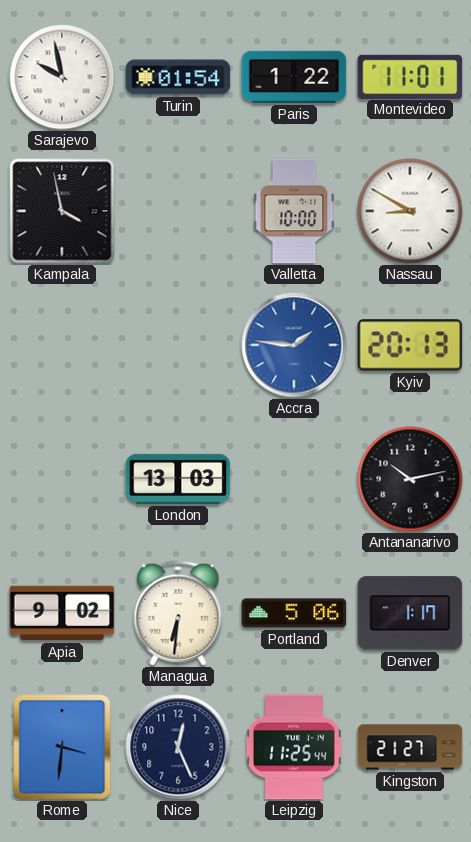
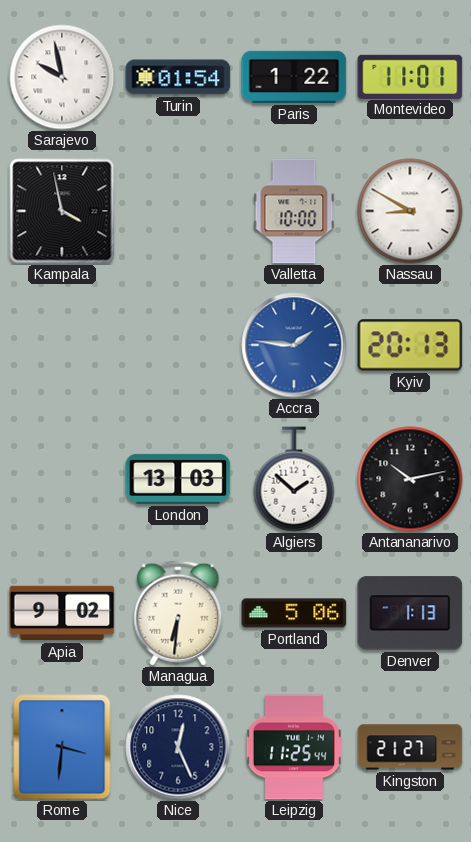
Algiers: none -> 1:52 (294, 479)
Denver: 1:17 -> 1:13 (410, 613)
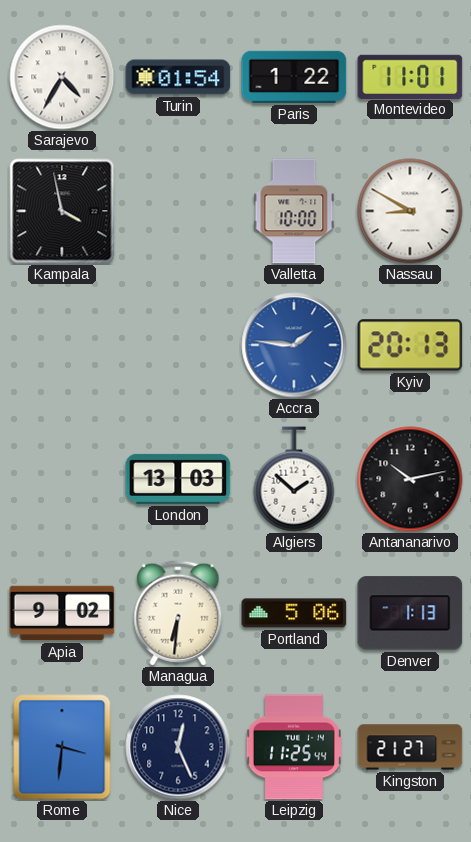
Sarajevo: 9:58 -> 4:35 (62, 77)
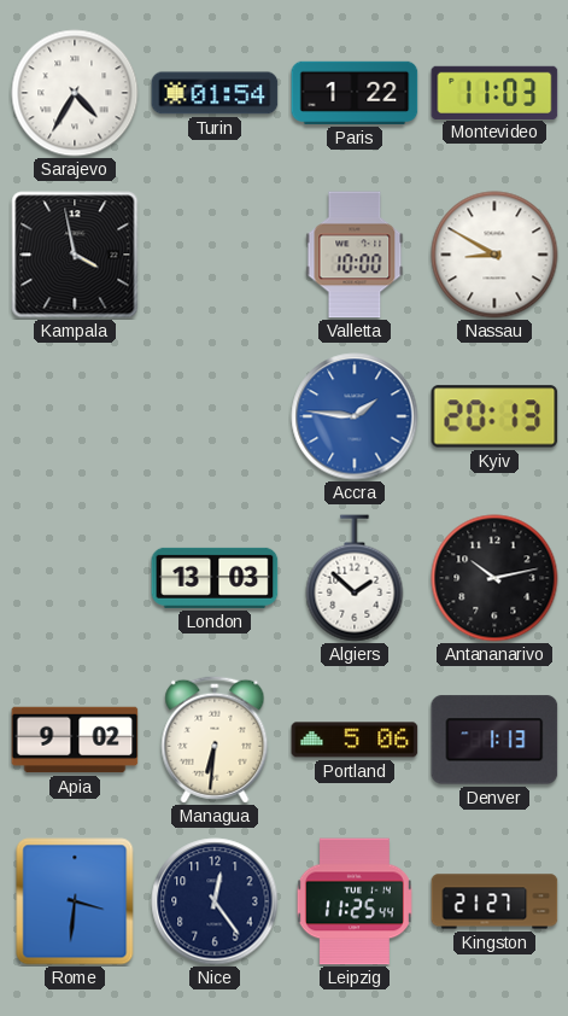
Montevideo: 11:01 -> 11:03 (494, 92)
Nice: 12:26 -> 12:24 (215, 901)
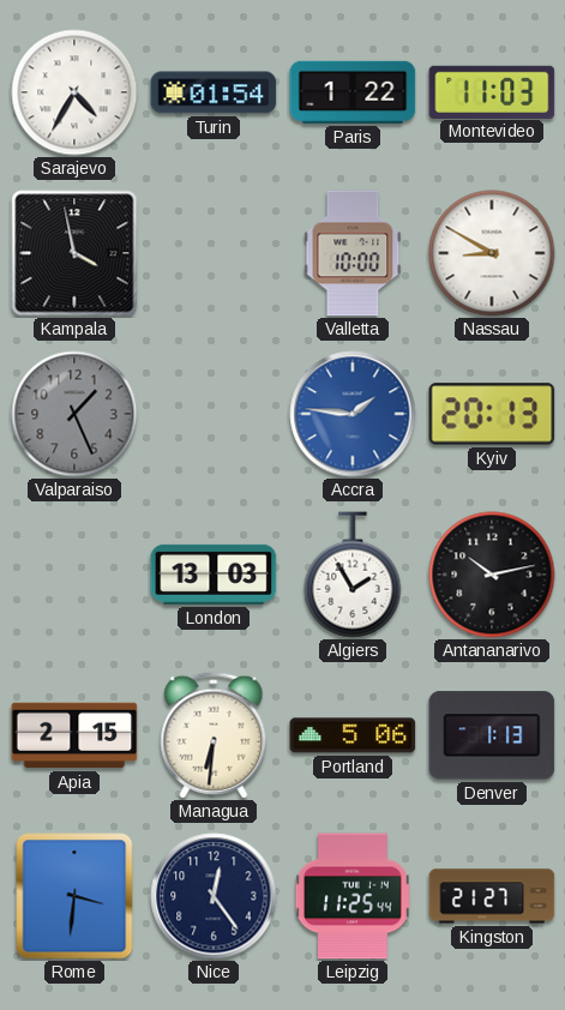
Valparaiso: none -> 1:26 (74, 414)
Algiers: 1:52 -> 1:55 (353, 575)
Apia: 9:02 -> 2:15 (74, 735)
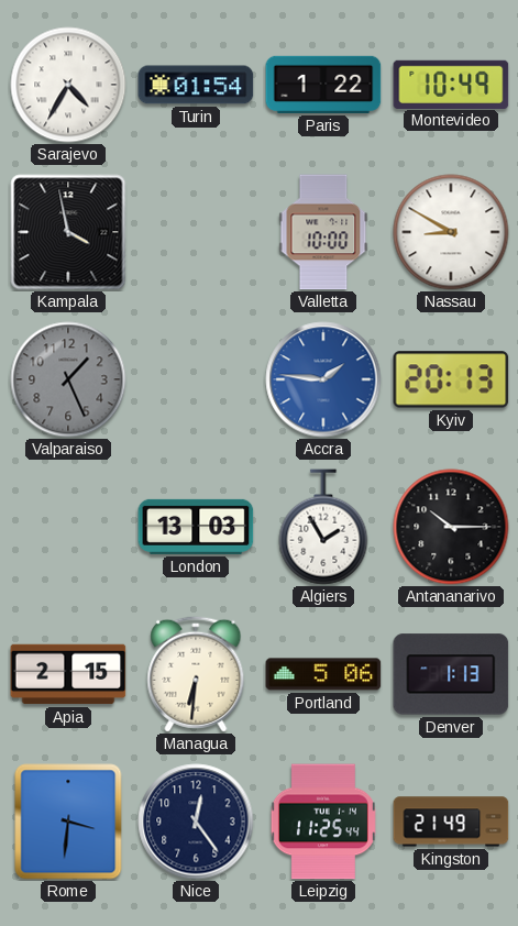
Montevideo: 11:03 -> 10:49 (451, 84)
Antananarivo: 10:13 -> 10:15 (451, 527)
Kingston: 21:27 -> 21:49 (451, 822)
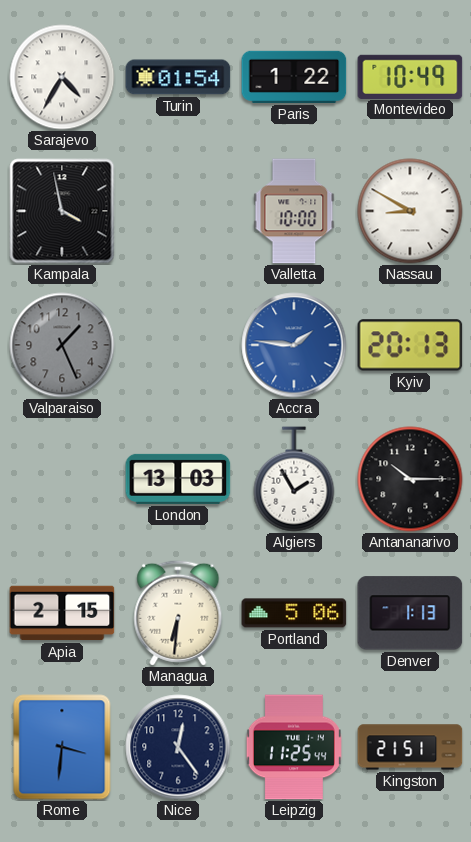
Kingston: 21:49 -> 21:51 (410, 747)
